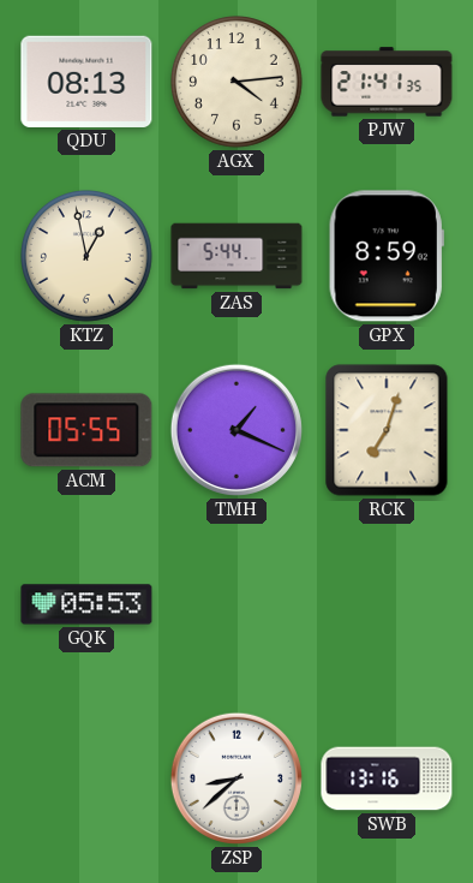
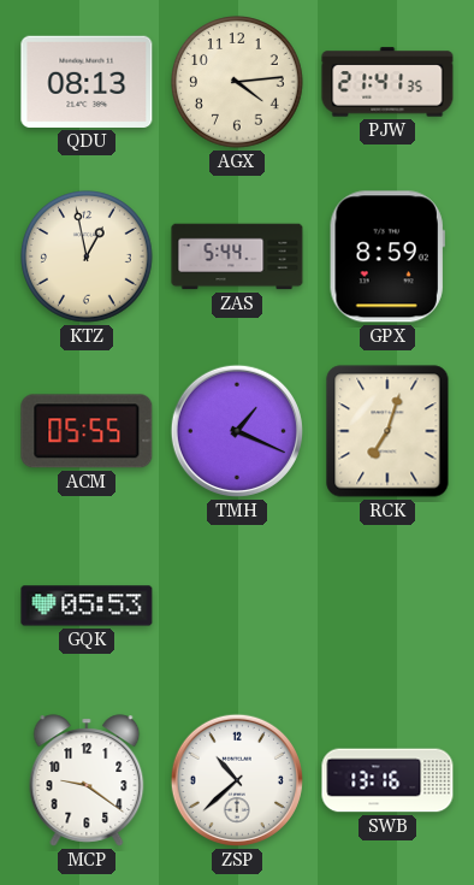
MCP: none -> 9:21 (87, 780)
ZSP: 8:38 -> 10:38 (237, 780)
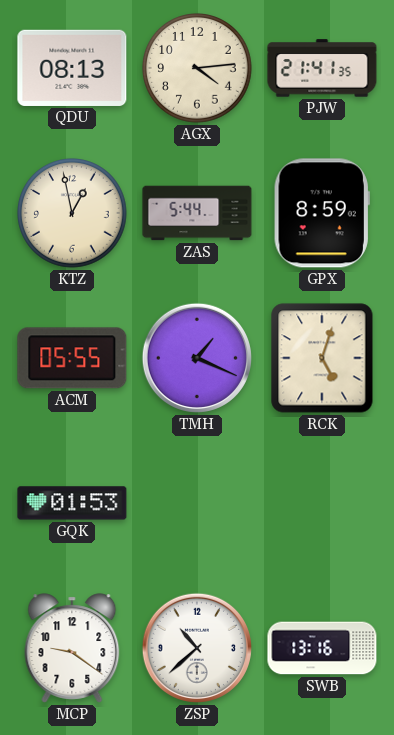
RCK: 7:03 -> 5:03 (322, 358)
GQK: 05:53 -> 01:53 (72, 503)
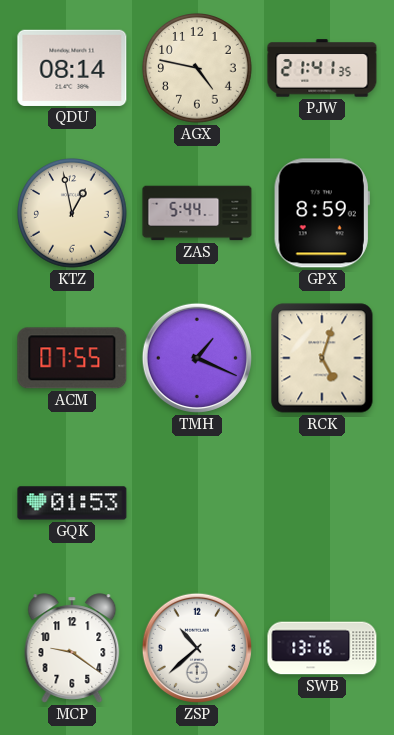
QDU: 08:13 -> 08:14 (72, 68)
AGX: 4:14 -> 4:47 (198, 69)
ACM: 05:55 -> 07:55 (72, 358)
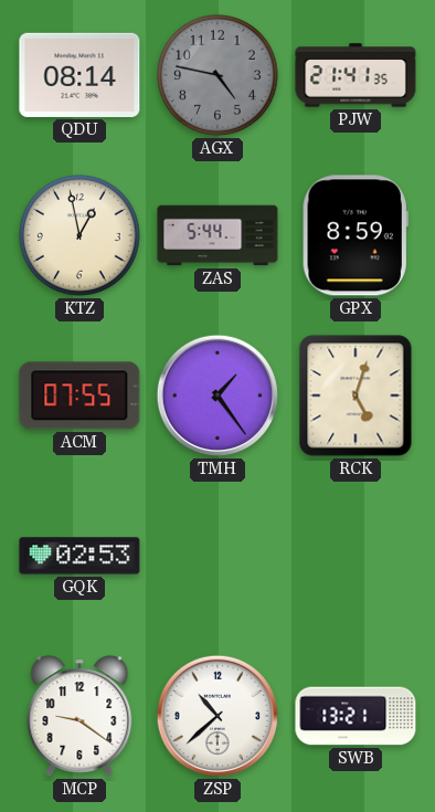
AGX dial: cream -> grey (219, 76)
TMH: 1:19 -> 1:24 (217, 396)
GQK: 01:53 -> 02:53 (79, 556)
SWB: 13:16 -> 13:21 (356, 716)
